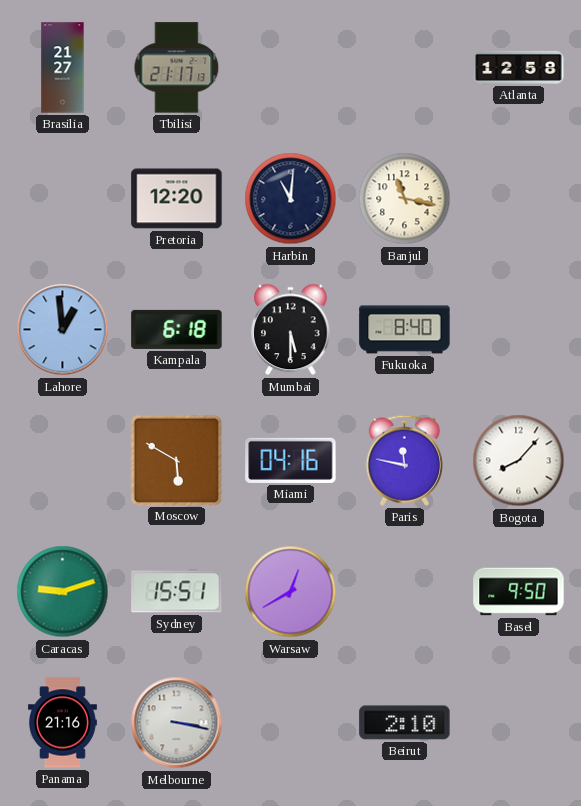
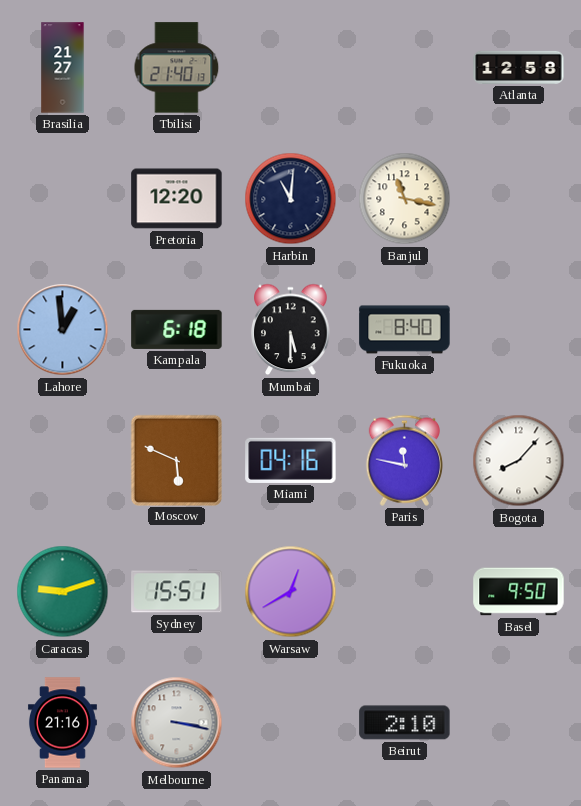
Tbilisi: 21:17 -> 21:40 (177, 68)
Moscow: 5:50 -> 5:49 (176, 460)
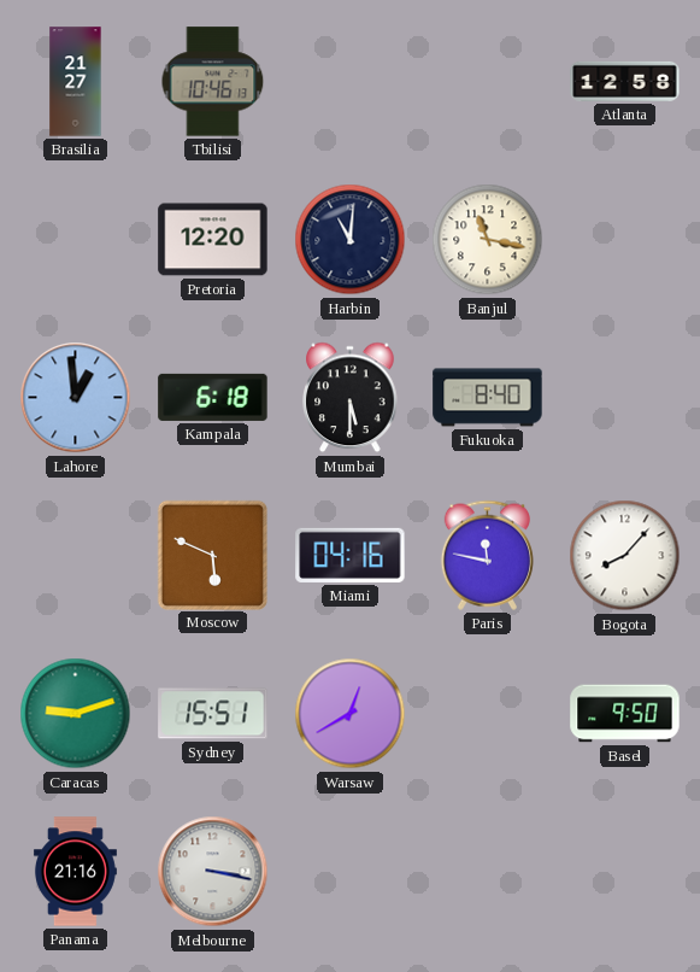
Tbilisi: 21:40 -> 10:46 (213, 82)
Beirut: 2:10 -> none (405, 723)
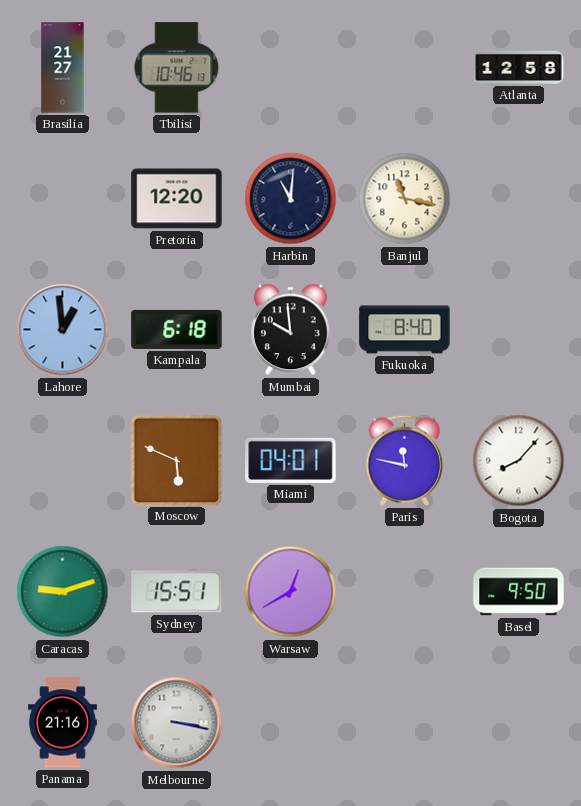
Mumbai: 5:30 -> 9:59 (291, 330)
Miami: 04:16 -> 04:01 (291, 460)
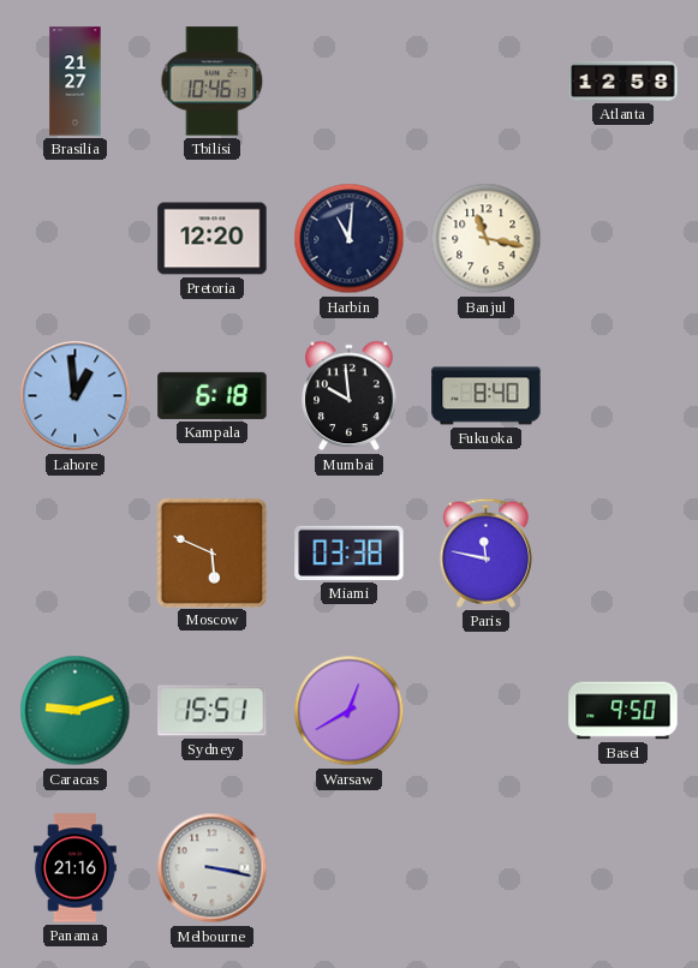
Miami: 04:01 -> 03:38 (350, 552)
Bogota: 8:07 -> none (519, 461)
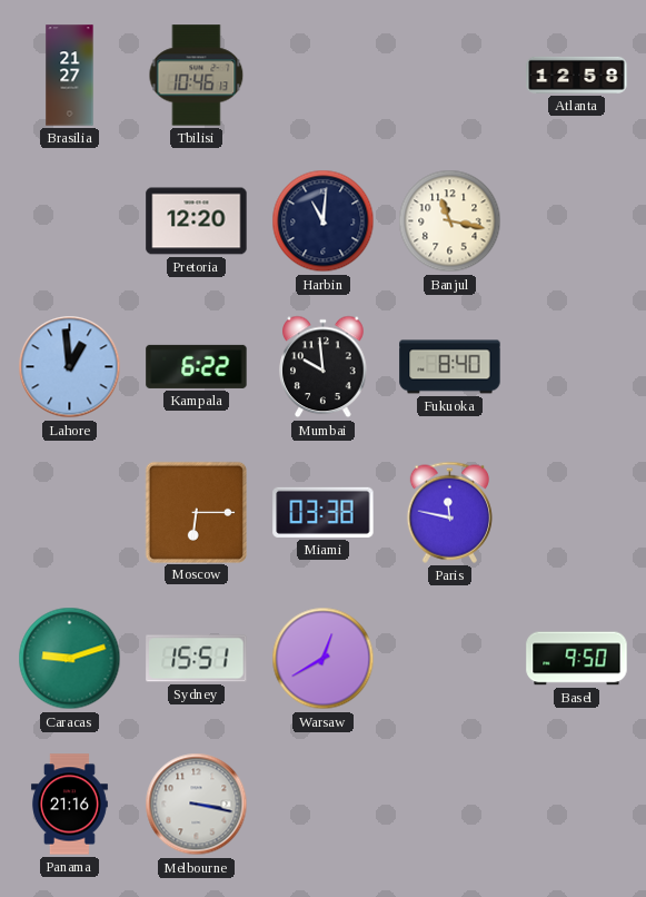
Kampala: 6:18 -> 6:22 (197, 366)
Moscow: 5:49 -> 6:15 (196, 512)
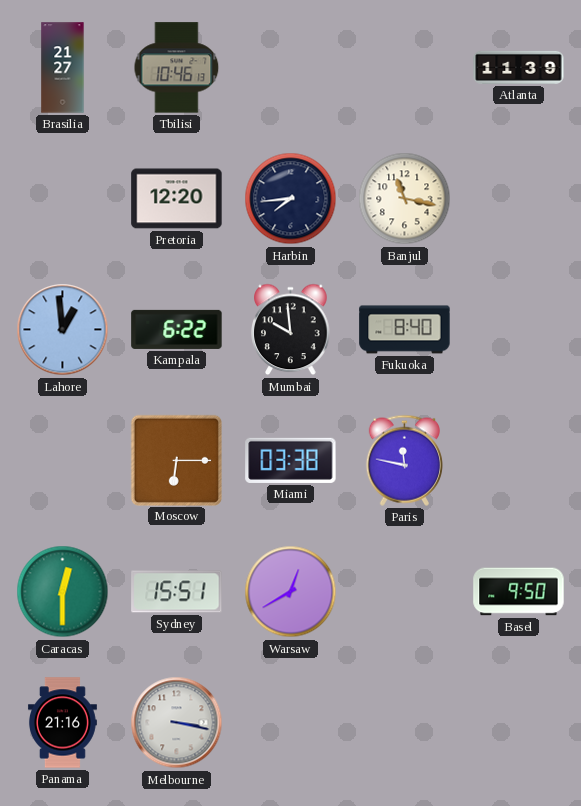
Atlanta: 12:58 -> 11:39 (519, 67)
Harbin: 11:01 -> 7:44 (291, 199)
Caracas: 9:12 -> 12:30 (63, 592)
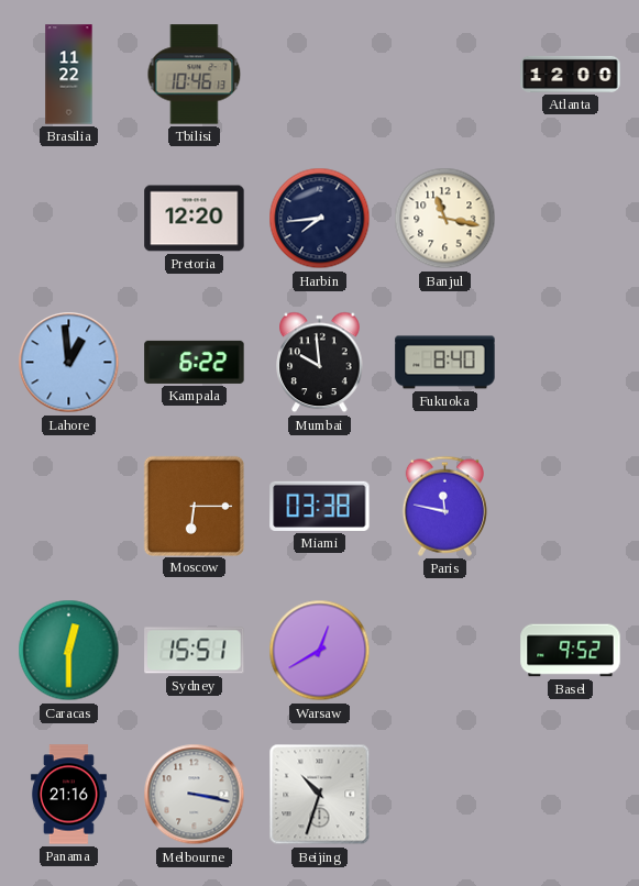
Brasilia: 21:27 -> 11:22 (69, 75)
Atlanta: 11:39 -> 12:00 (571, 74)
Basel: 9:50 -> 9:52 (571, 651)
Beijing: none -> 10:33 (320, 795)
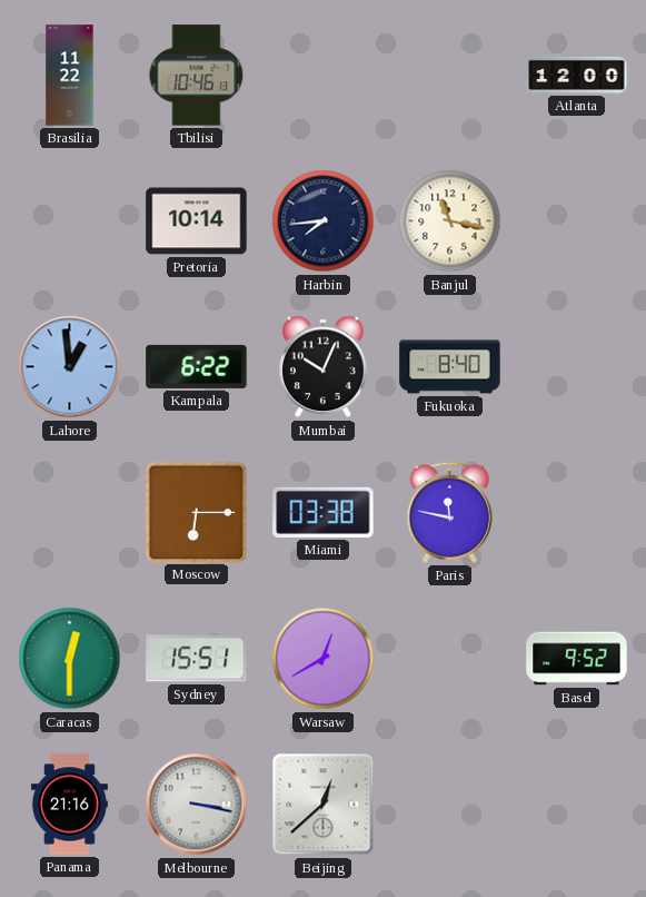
Pretoria: 12:20 -> 10:14 (197, 221)
Mumbai: 9:59 -> 10:04 (324, 367)
Beijing: 10:33 -> 12:38 (324, 805)
